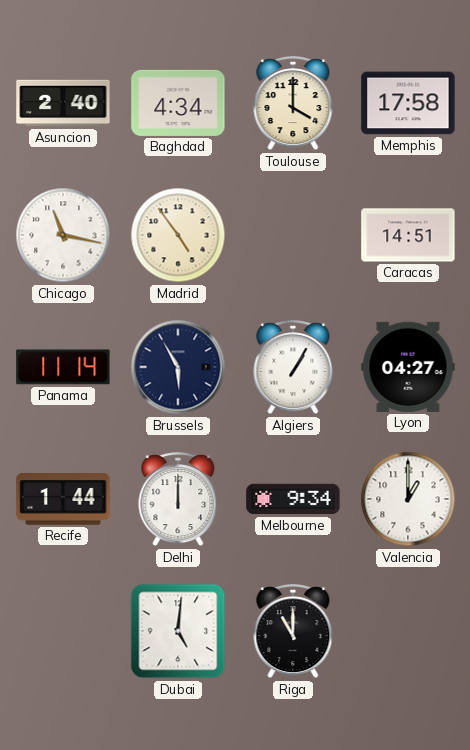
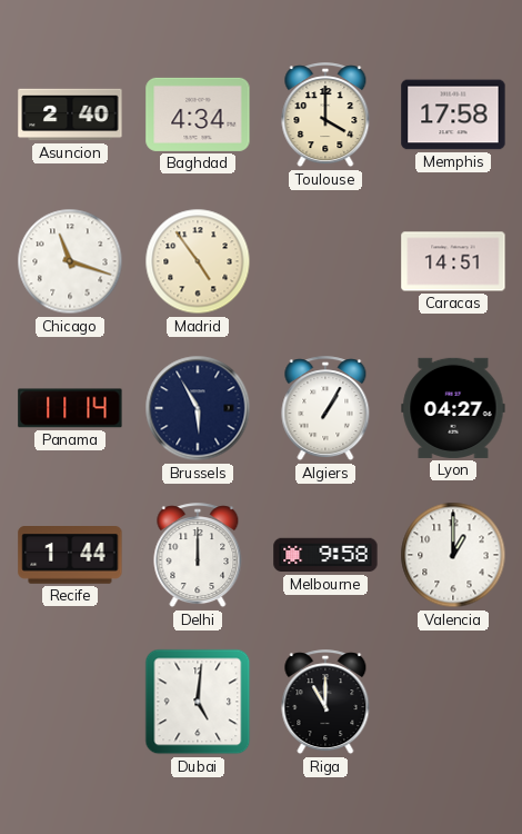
Chicago: 11:17 -> 11:18 (70, 261)
Melbourne: 9:34 -> 9:58 (325, 555)
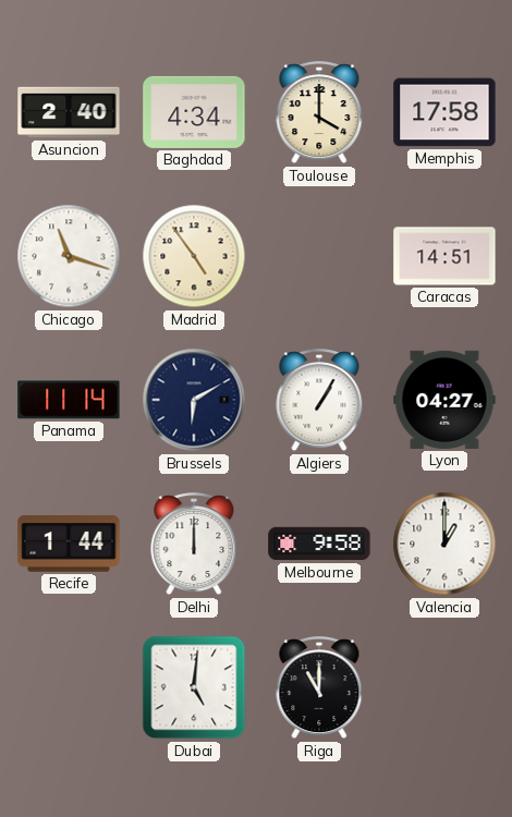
Brussels: 5:55 -> 6:10 (194, 400)
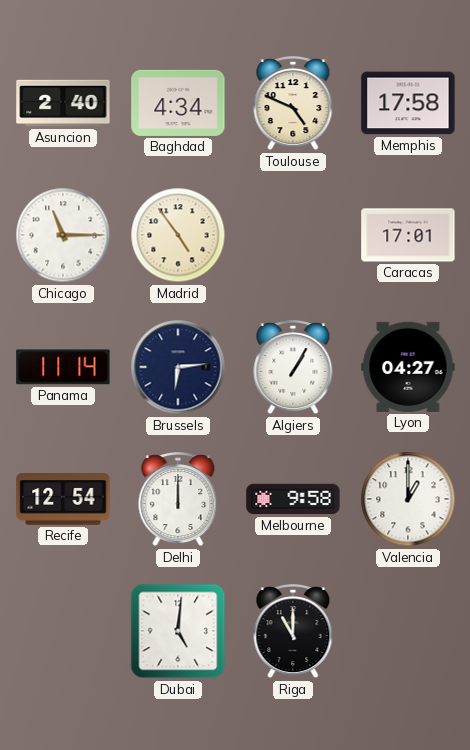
Toulouse: 4:00 -> 4:49 (293, 104)
Chicago: 11:18 -> 11:15 (63, 235)
Caracas: 14:51 -> 17:01 (408, 235)
Brussels: 6:10 -> 6:14 (178, 367)
Recife: 1:44 -> 12:54 (63, 500)
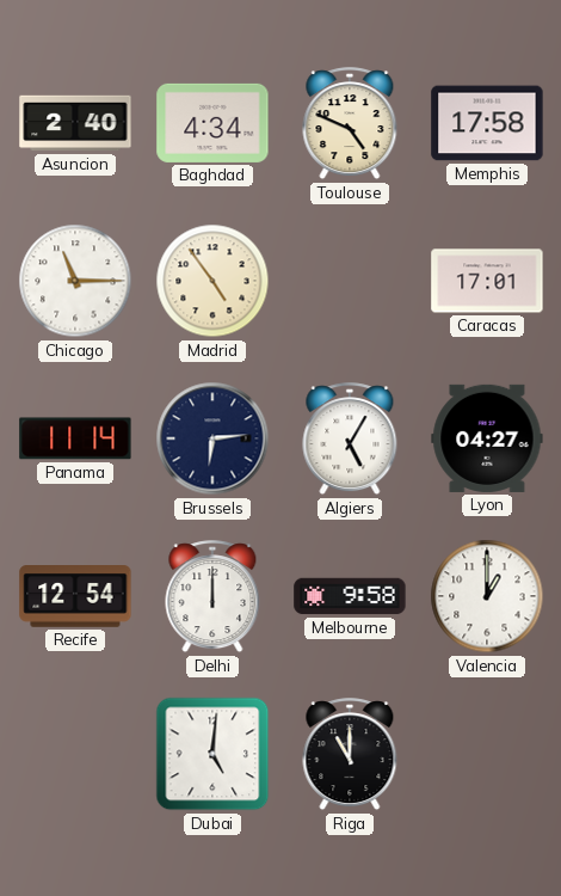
Algiers: 1:05 -> 5:05 (350, 440)
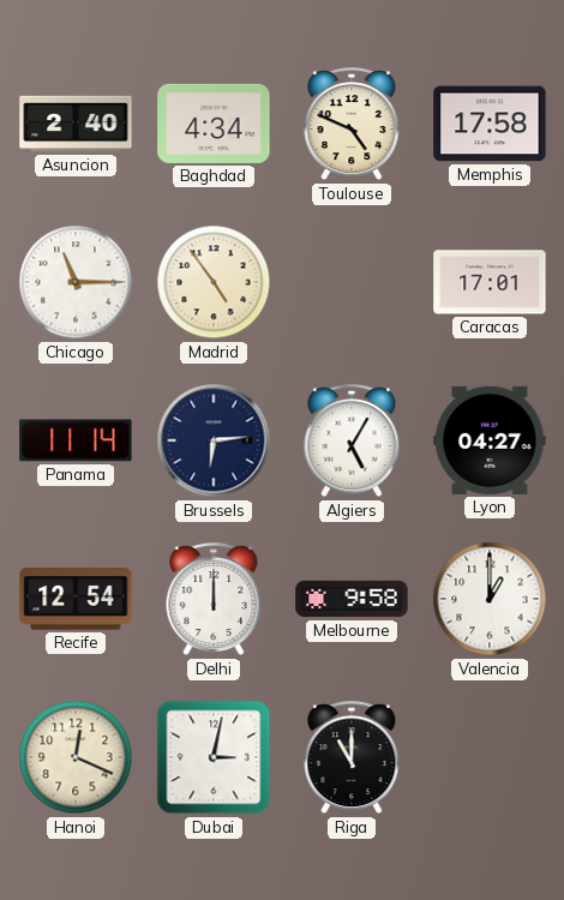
Hanoi: none -> 12:19 (76, 757)
Dubai: 5:01 -> 3:02 (214, 757)
